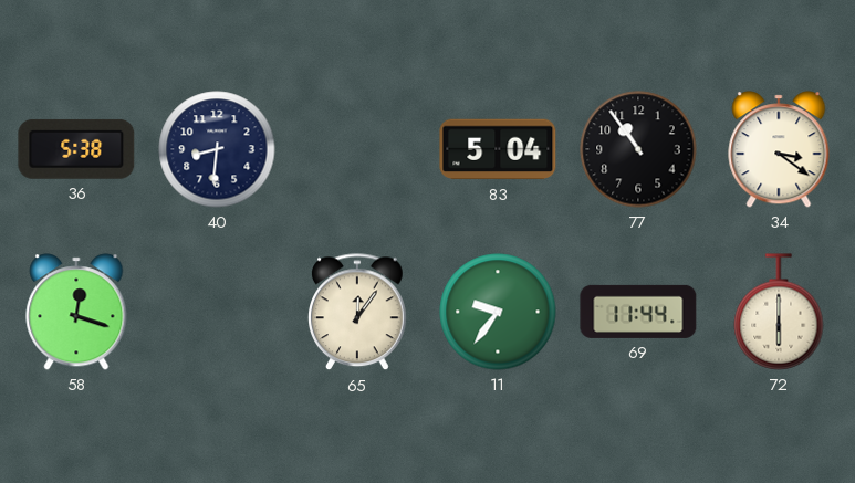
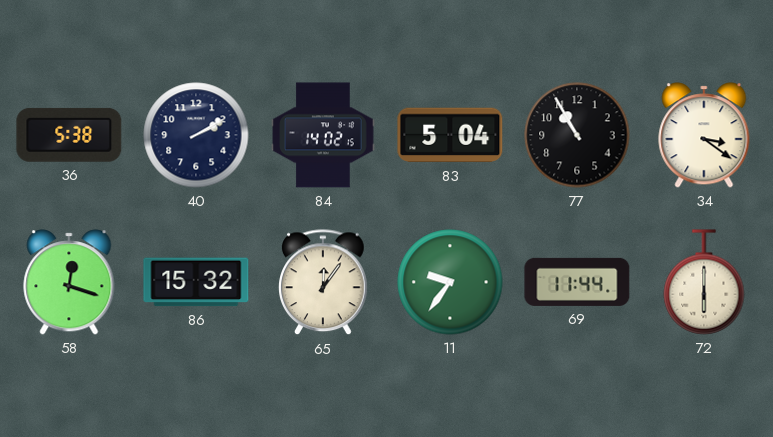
40: 8:31 -> 2:10 (196, 135)
84: none -> 14:02 (323, 135)
77: 10:54 -> 10:55 (577, 135)
86: none -> 15:32 (196, 282)
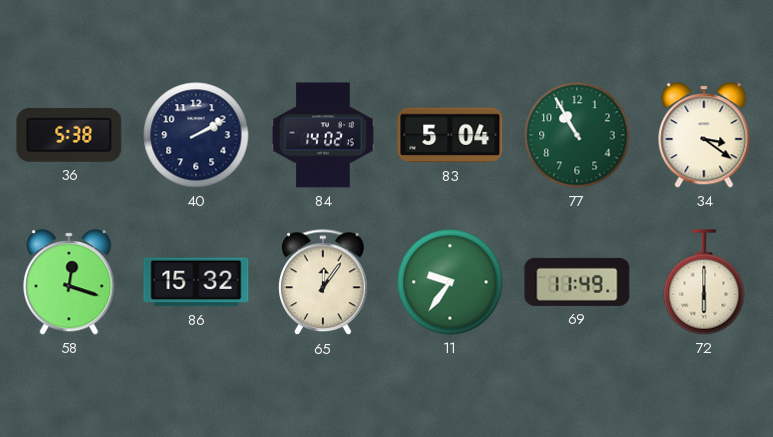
77 dial: black -> green (577, 135)
69: 11:44 -> 11:49 (577, 282)
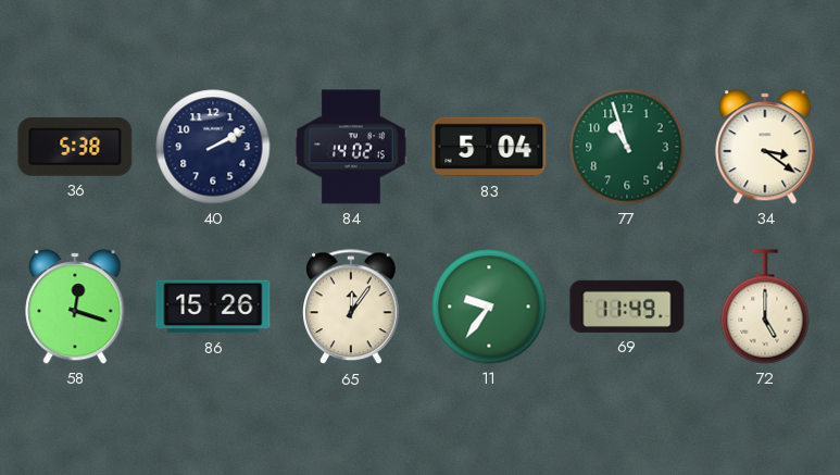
77: 10:55 -> 10:57 (627, 147)
86: 15:32 -> 15:26 (213, 307)
72: 6:00 -> 5:00 (765, 307)
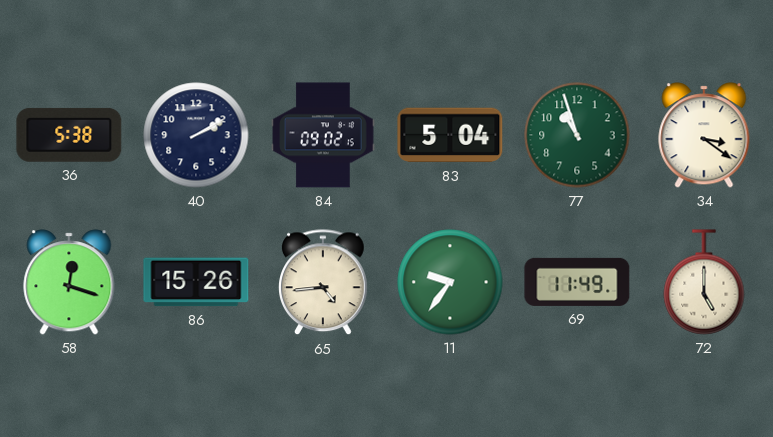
84: 14:02 -> 09:02 (323, 135)
65: 12:06 -> 4:44 (324, 283)
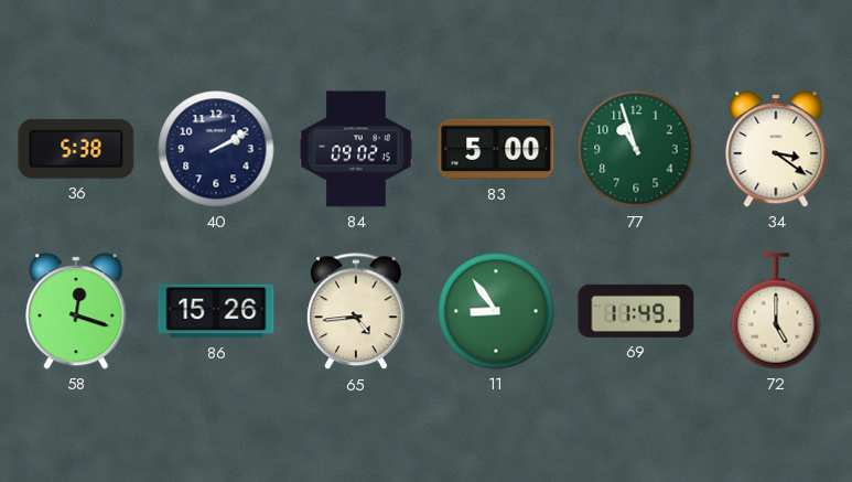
83: 5:04 -> 5:00 (496, 149)
11: 9:36 -> 8:54 (496, 311)
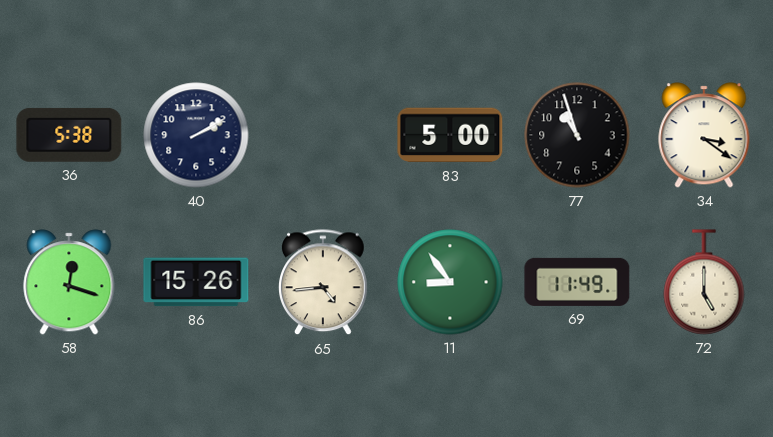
84: 09:02 -> none (356, 149)
77 dial: green -> black (577, 135)
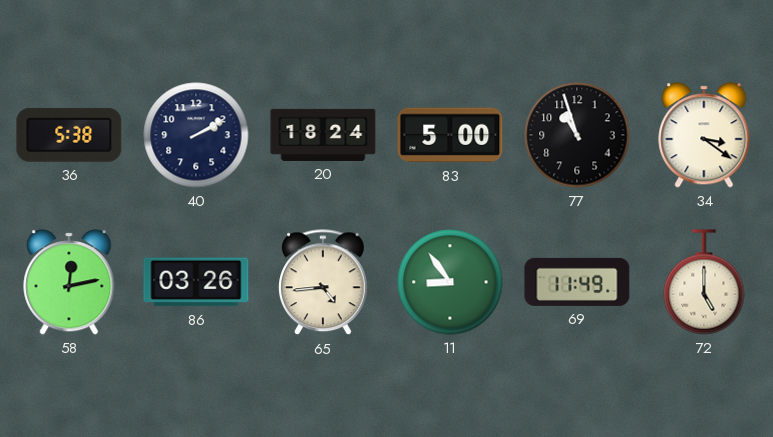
20: none -> 18:24 (323, 135)
58: 12:18 -> 12:13 (69, 282)
86: 15:26 -> 03:26 (196, 282)
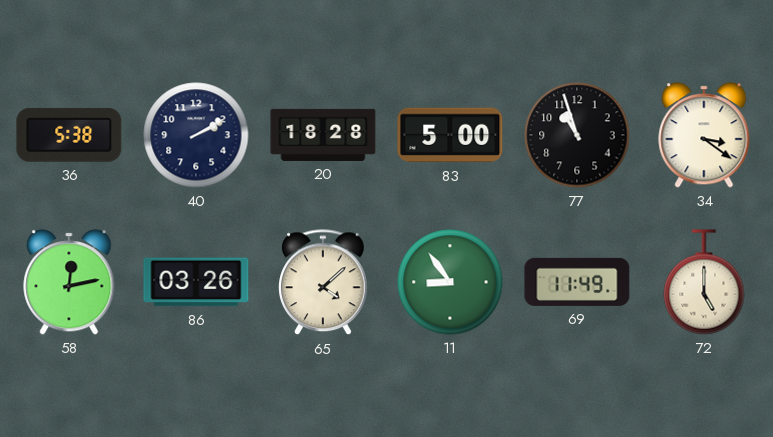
20: 18:24 -> 18:28 (323, 135)
65: 4:44 -> 4:08 (324, 283)
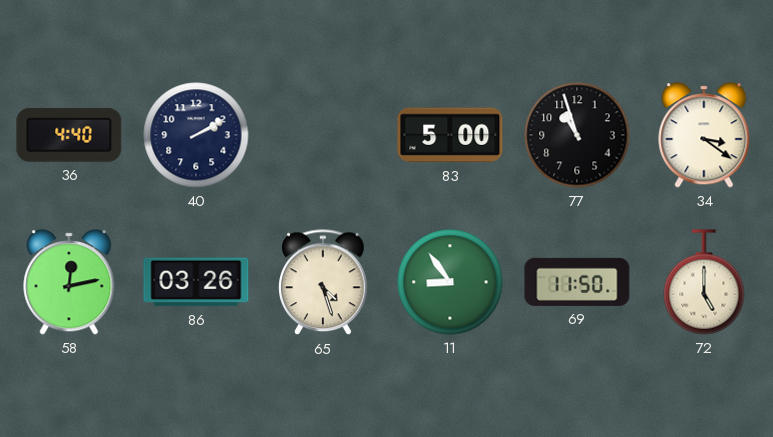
36: 5:38 -> 4:40 (69, 135)
20: 18:28 -> none (323, 135)
65: 4:08 -> 4:27 (324, 283)
69: 11:49 -> 11:50 (577, 282)
